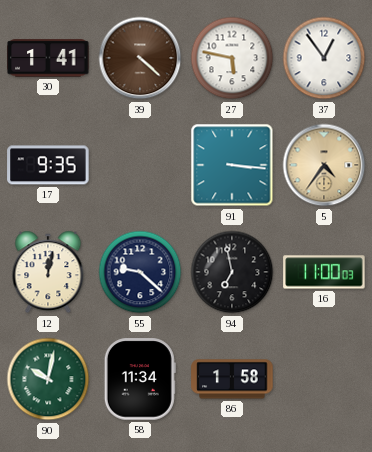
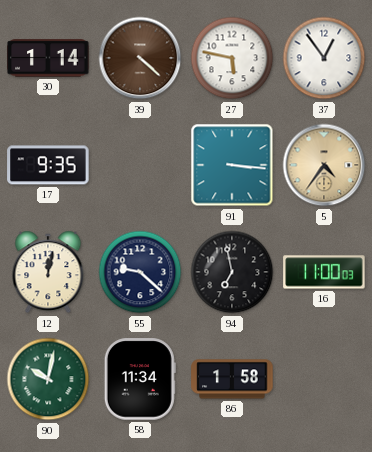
30: 1:41 -> 1:14 (48, 58)
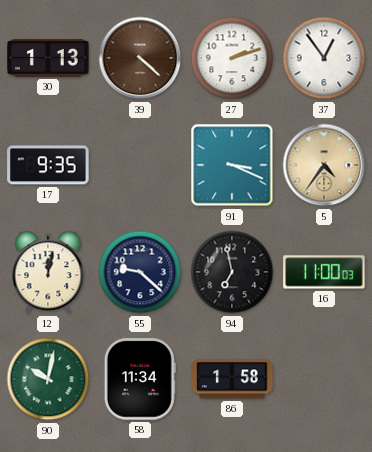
30: 1:14 -> 1:13 (48, 58)
27: 5:47 -> 2:12 (232, 58)
91: 3:16 -> 3:19 (232, 165)
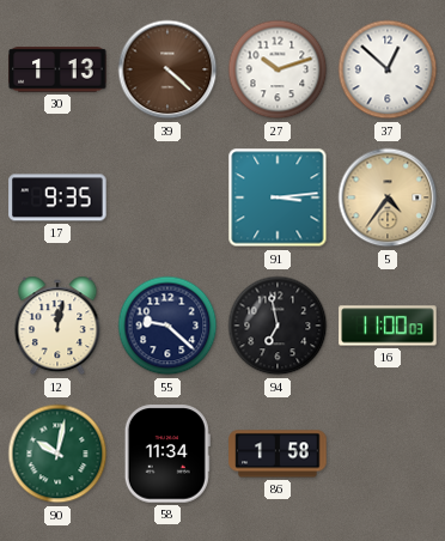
27: 2:12 -> 10:12 (278, 69)
37: 12:54 -> 12:52 (388, 69)
91: 3:19 -> 3:14 (278, 197)
